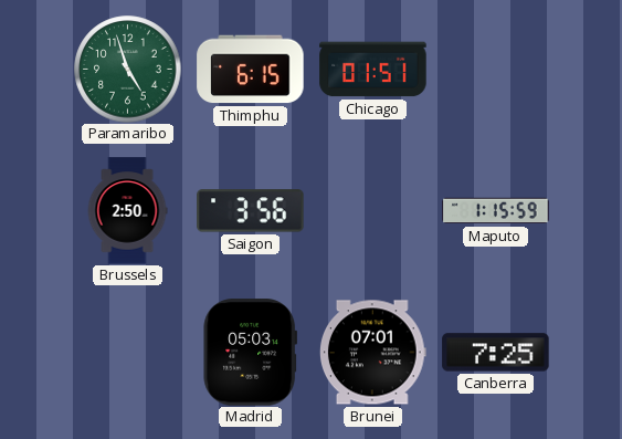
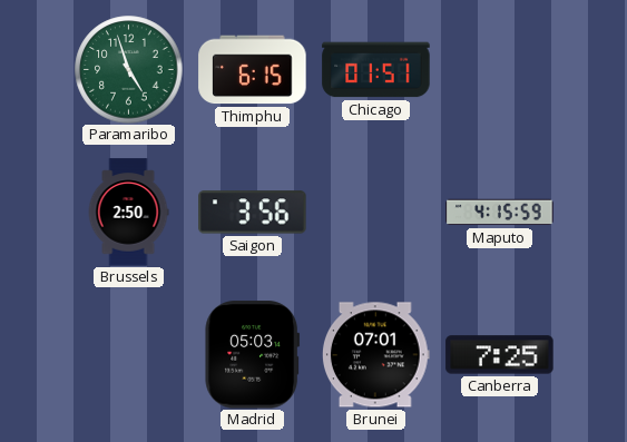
Maputo: 1:15 -> 4:15 (500, 213)
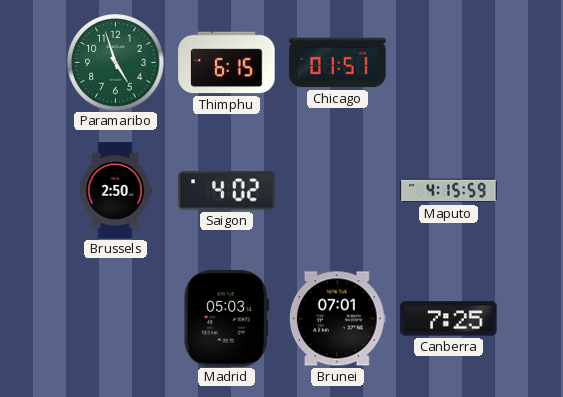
Saigon: 3:56 -> 4:02 (227, 191)
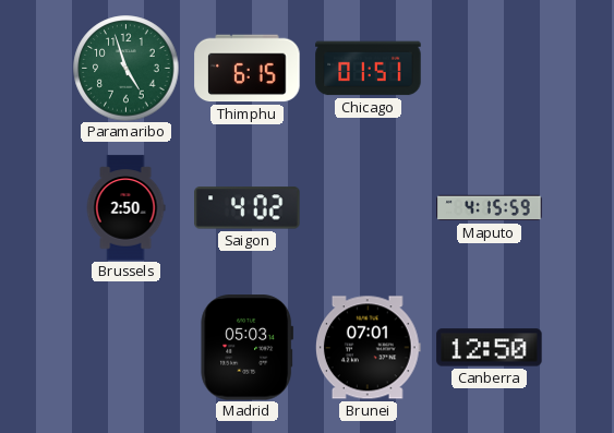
Canberra: 7:25 -> 12:50 (490, 348)
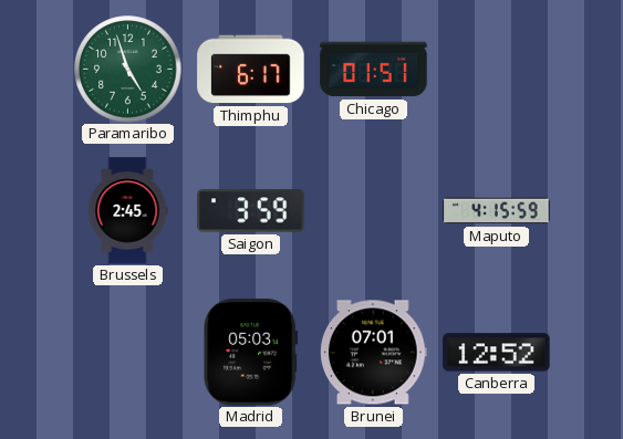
Thimphu: 6:15 -> 6:17 (251, 70)
Brussels: 2:50 -> 2:45 (127, 211)
Saigon: 4:02 -> 3:59 (251, 211)
Canberra: 12:50 -> 12:52 (497, 353)
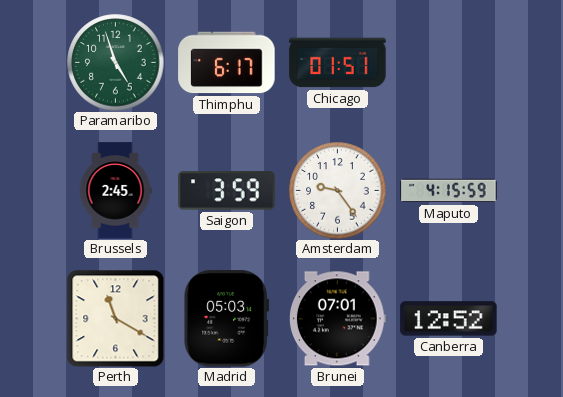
Amsterdam: none -> 9:24 (338, 191)
Perth: none -> 11:20 (115, 318)
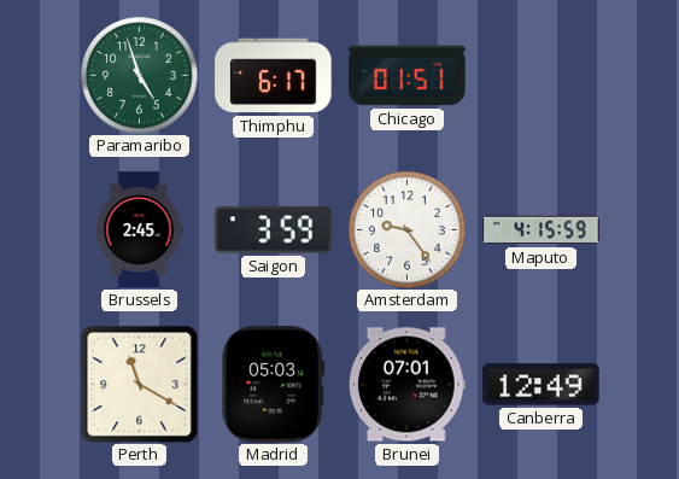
Canberra: 12:52 -> 12:49 (542, 385)
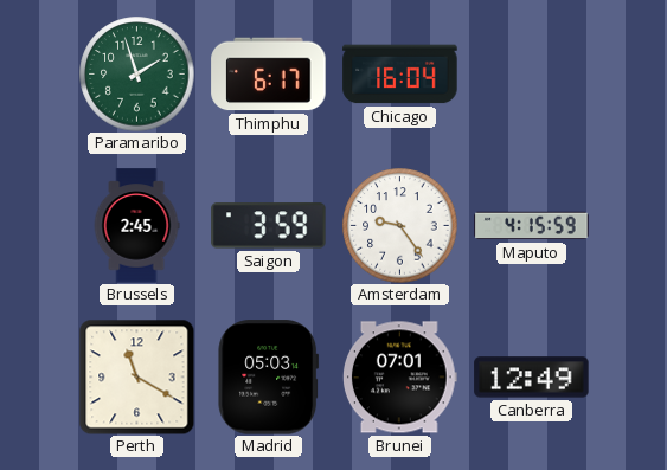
Paramaribo: 4:57 -> 1:57 (137, 75)
Chicago: 01:51 -> 16:04 (400, 75)
